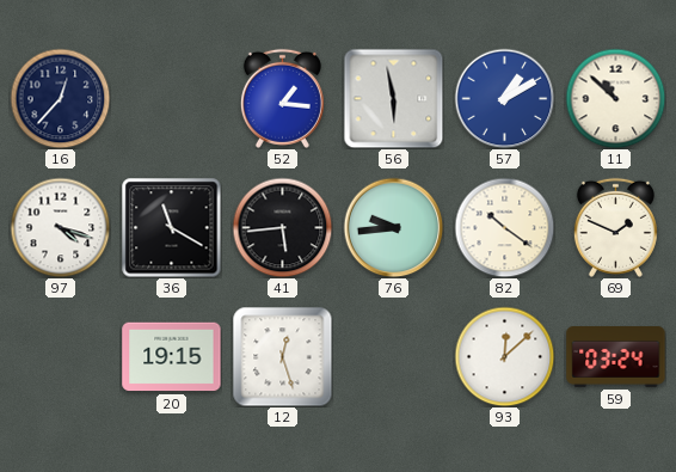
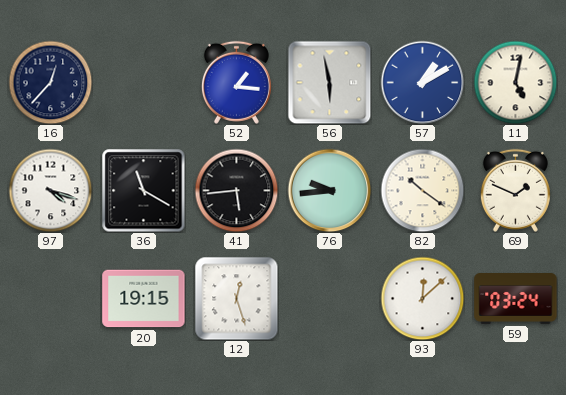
11: 10:52 -> 5:02 (515, 82)
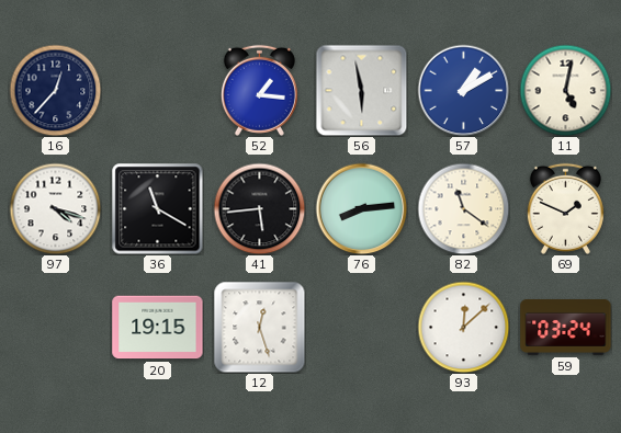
76: 9:44 -> 8:14 (361, 208)
82: 10:21 -> 11:21 (463, 208)
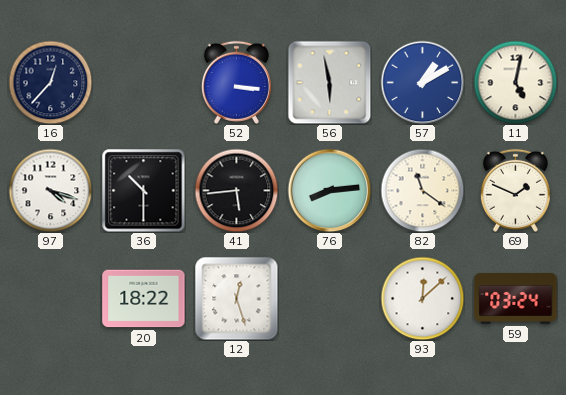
52: 1:16 -> 3:16 (236, 82)
36: 11:20 -> 10:30 (143, 190)
20: 19:15 -> 18:22 (144, 299)
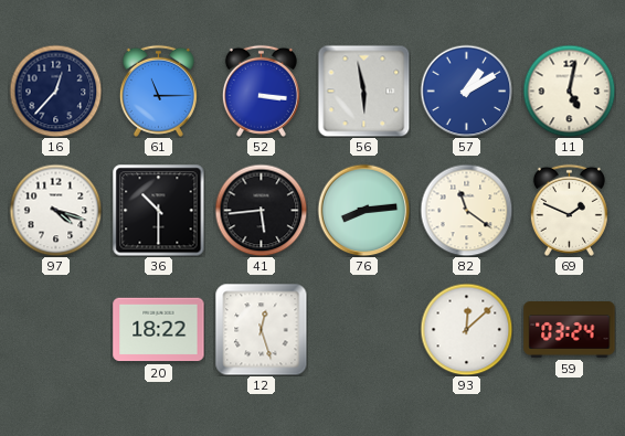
61: none -> 11:15 (158, 91)
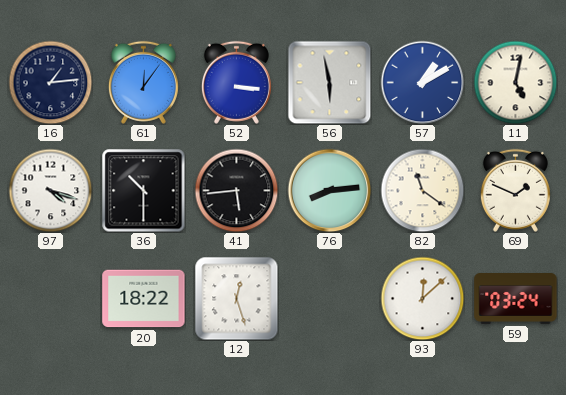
16: 12:37 -> 1:14 (50, 82)
61: 11:15 -> 12:06 (143, 82)
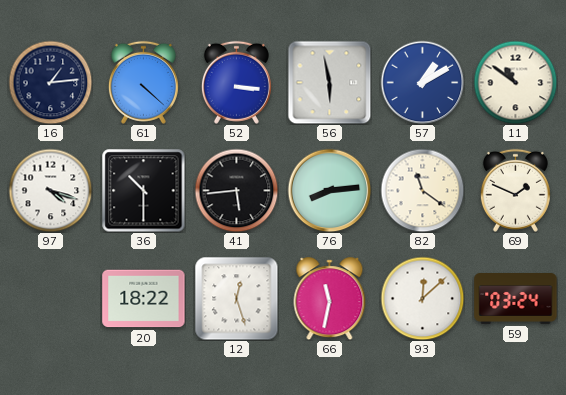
61: 12:06 -> 4:22 (143, 82)
11: 5:02 -> 10:51 (515, 82)
66: none -> 11:32 (330, 299)
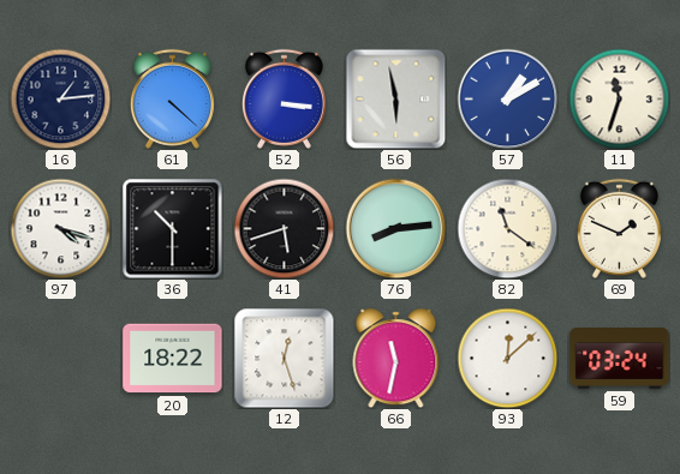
11: 10:51 -> 11:33 (619, 98)
41: 5:44 -> 5:42 (284, 228)
